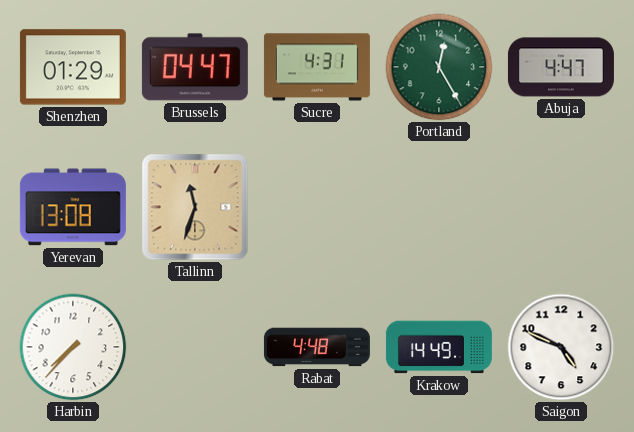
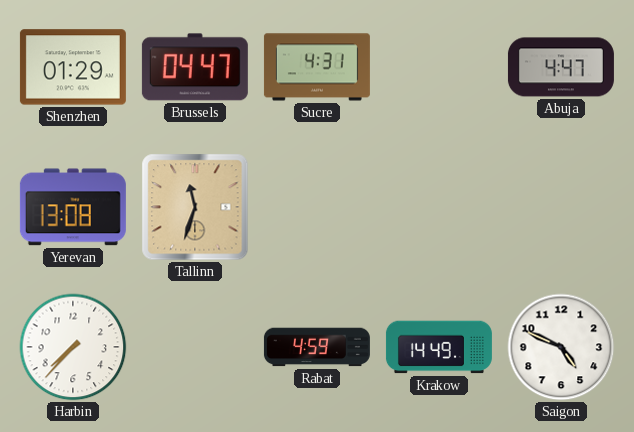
Portland: 12:25 -> none (439, 67)
Rabat: 4:48 -> 4:59 (317, 347)
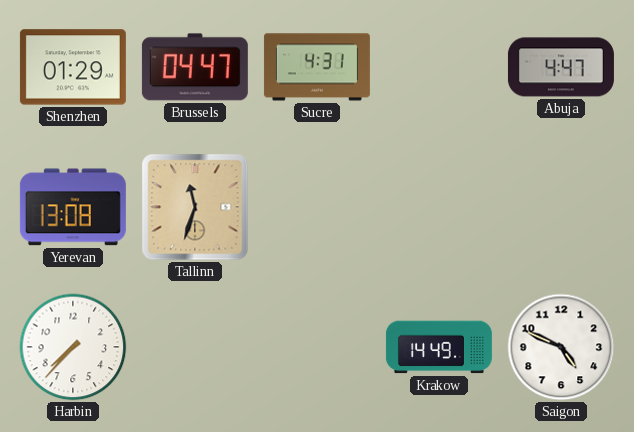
Rabat: 4:59 -> none (317, 347)
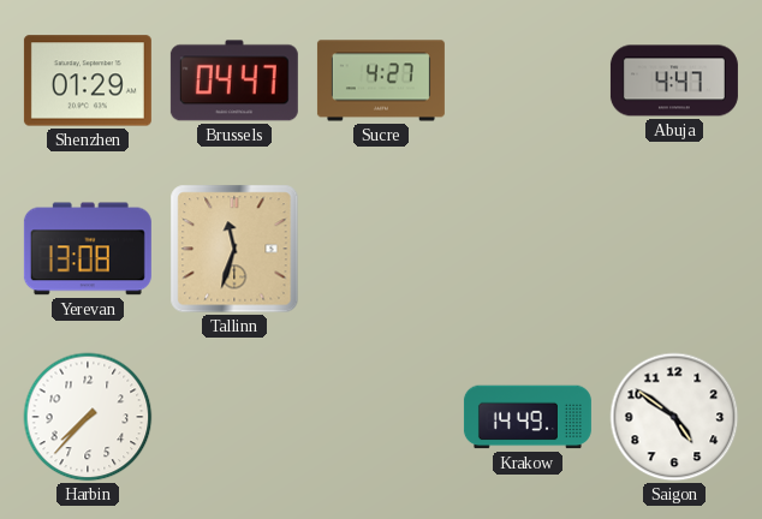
Sucre: 4:31 -> 4:27 (381, 80)
Saigon: 4:49 -> 4:51 (674, 417)
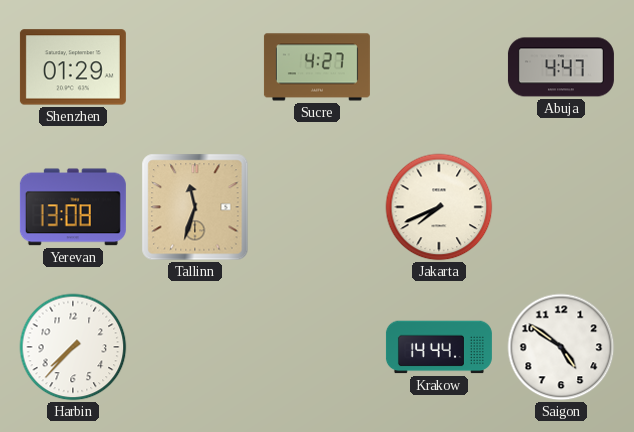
Brussels: 04:47 -> none (234, 80)
Jakarta: none -> 7:41 (439, 207)
Krakow: 14:49 -> 14:44 (439, 347)
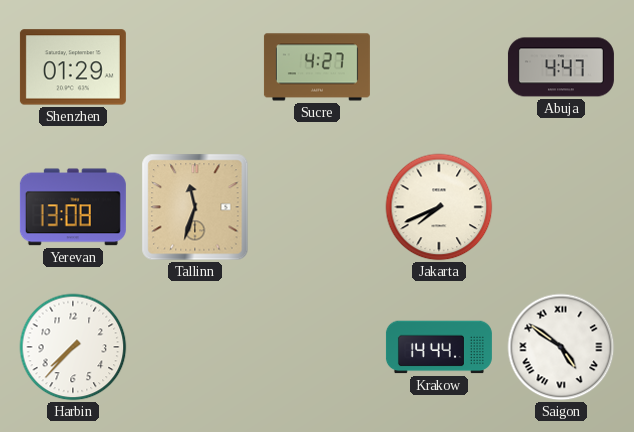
Saigon numerals: Arabic -> Roman (561, 347)
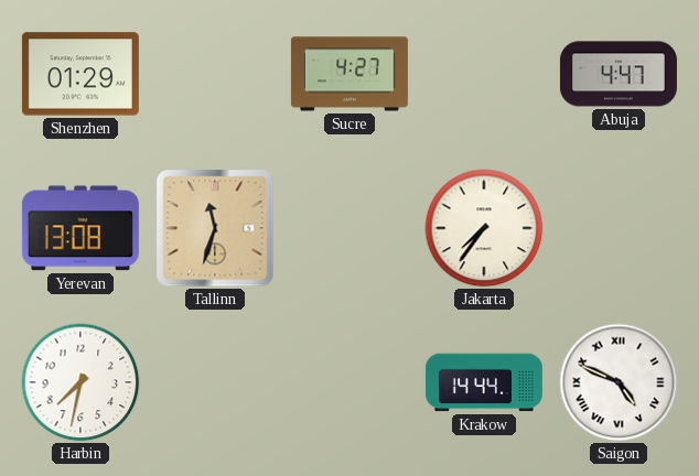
Jakarta: 7:41 -> 7:36 (484, 228)
Harbin: 7:37 -> 7:32 (80, 382)
Saigon: 4:51 -> 4:49 (619, 382)
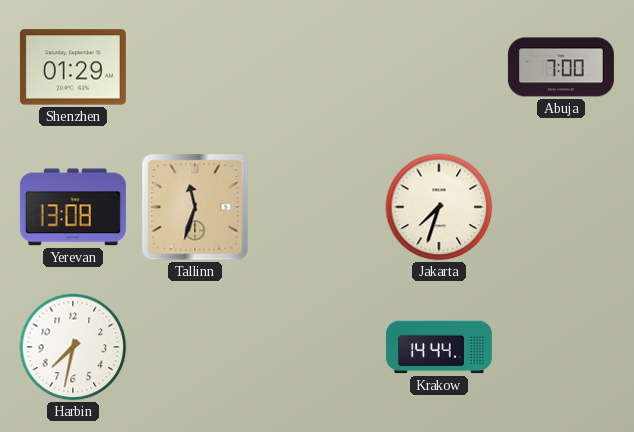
Sucre: 4:27 -> none (349, 74)
Abuja: 4:47 -> 7:00 (561, 67)
Jakarta: 7:36 -> 7:33 (439, 207)
Saigon: 4:49 -> none (619, 382)
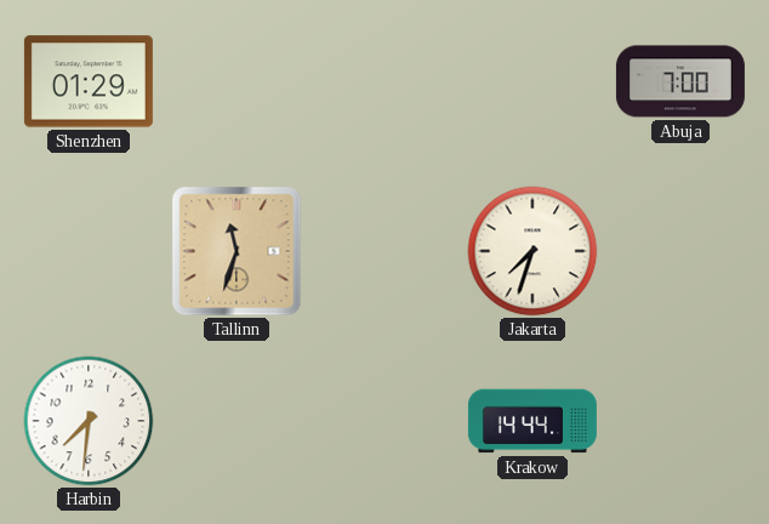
Yerevan: 13:08 -> none (73, 207)
Harbin: 7:32 -> 7:31 (89, 421)
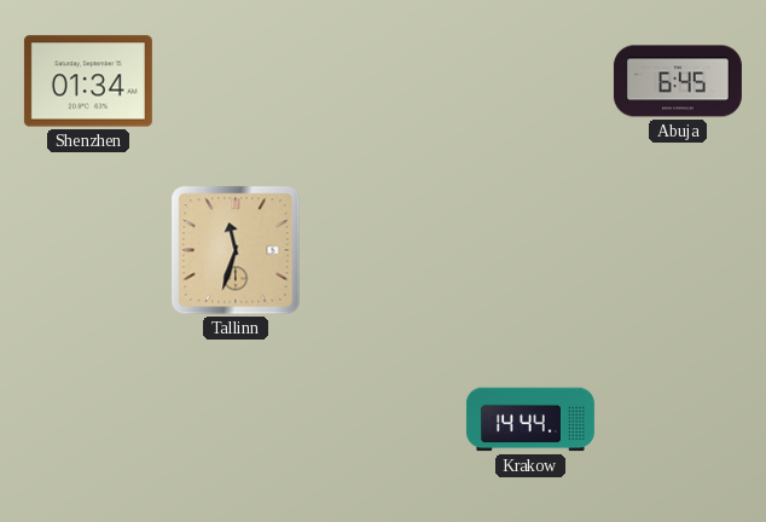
Shenzhen: 01:29 -> 01:34 (88, 81)
Abuja: 7:00 -> 6:45 (678, 81)
Jakarta: 7:33 -> none (532, 251)
Harbin: 7:31 -> none (89, 421)
